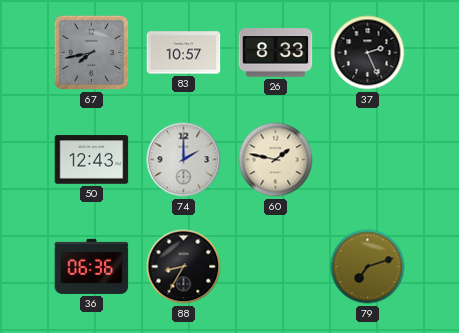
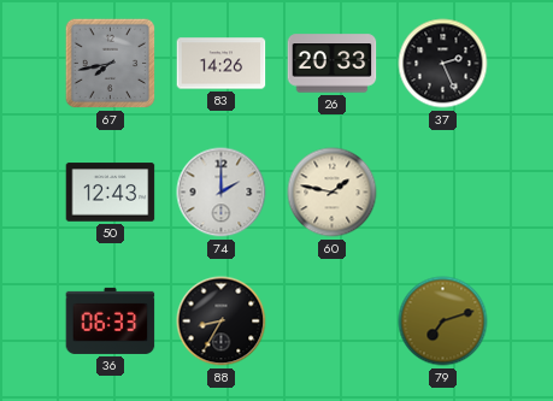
83: 10:57 -> 14:26 (222, 64)
26: 8:33 -> 20:33 (333, 64)
36: 06:36 -> 06:33 (111, 320)
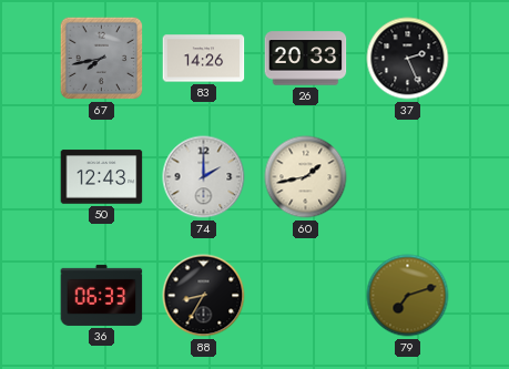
60: 1:47 -> 1:43 (306, 177)
